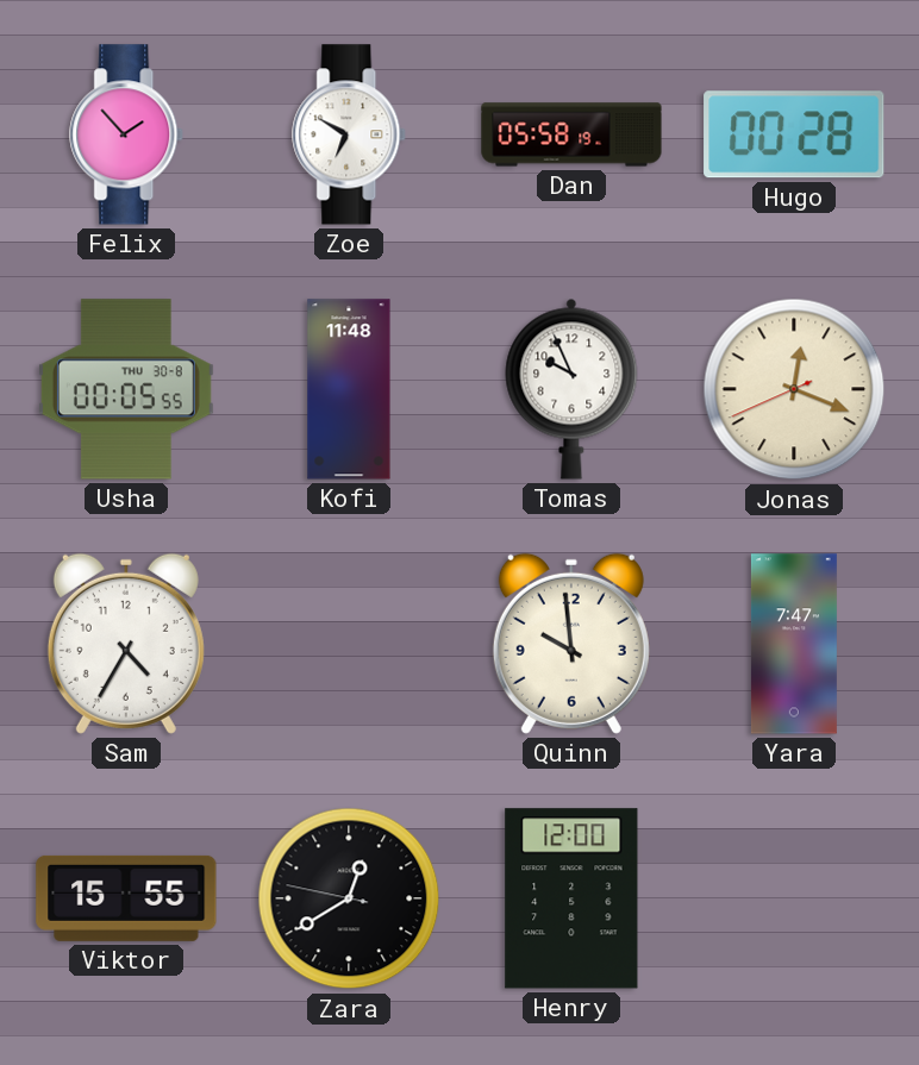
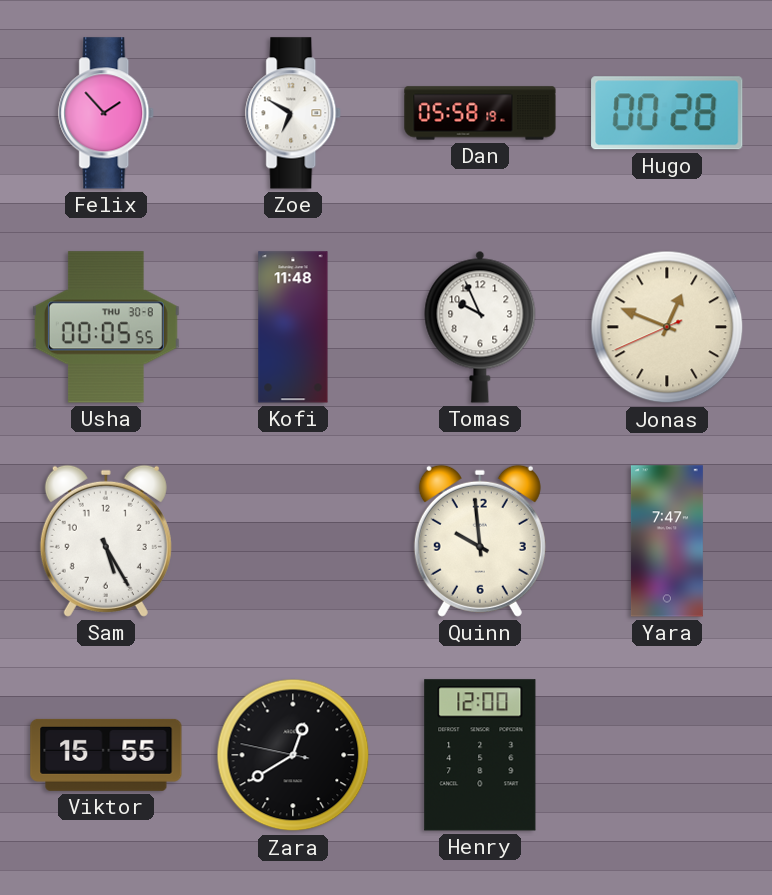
Jonas: 12:18 -> 12:48 (667, 327)
Sam: 4:35 -> 5:25 (106, 541)
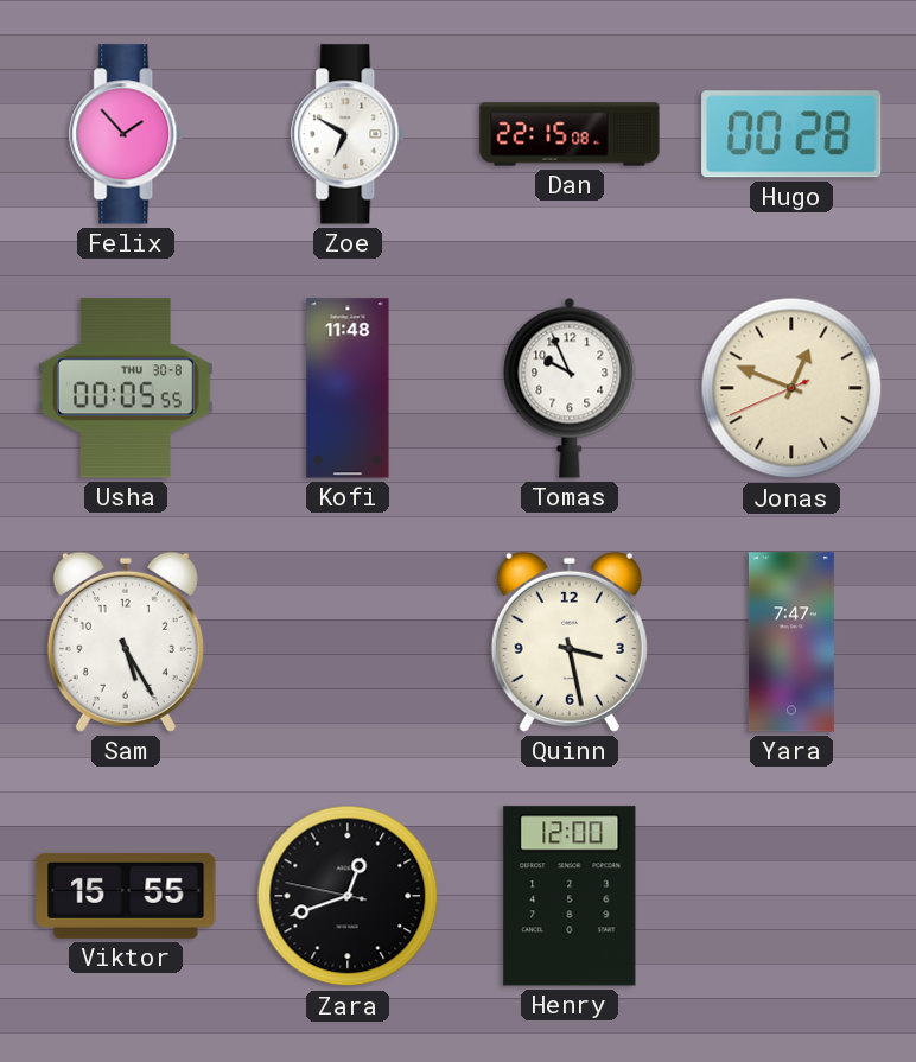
Dan: 05:58 -> 22:15 (570, 134)
Quinn: 9:59 -> 3:28 (570, 642)
Zara: 12:39 -> 12:41 (348, 896)
